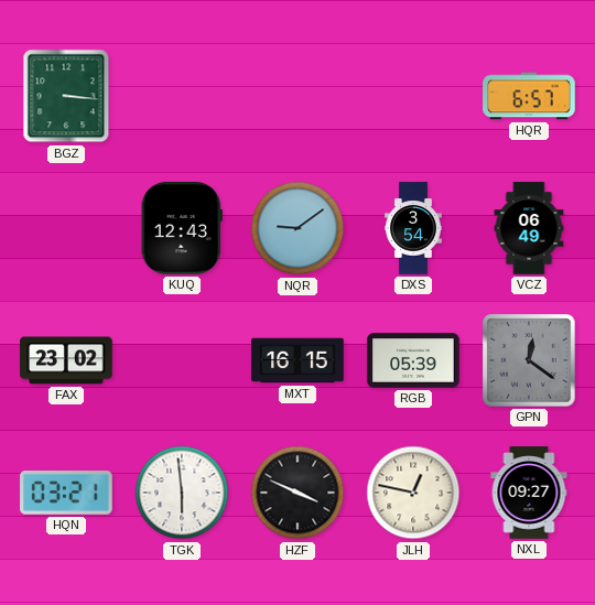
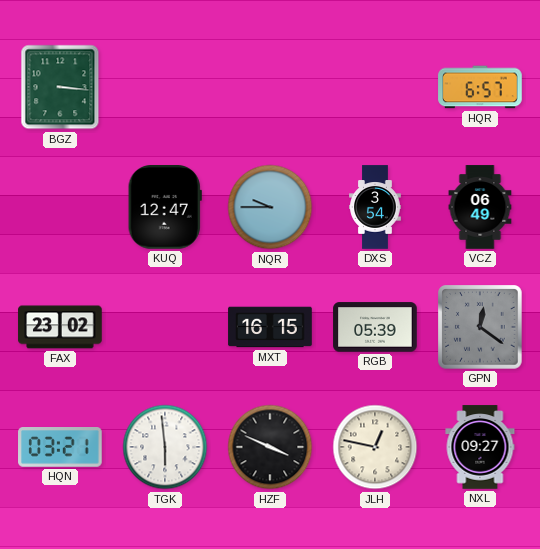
KUQ: 12:43 -> 12:47 (165, 207)
NQR: 9:09 -> 9:45 (270, 207)
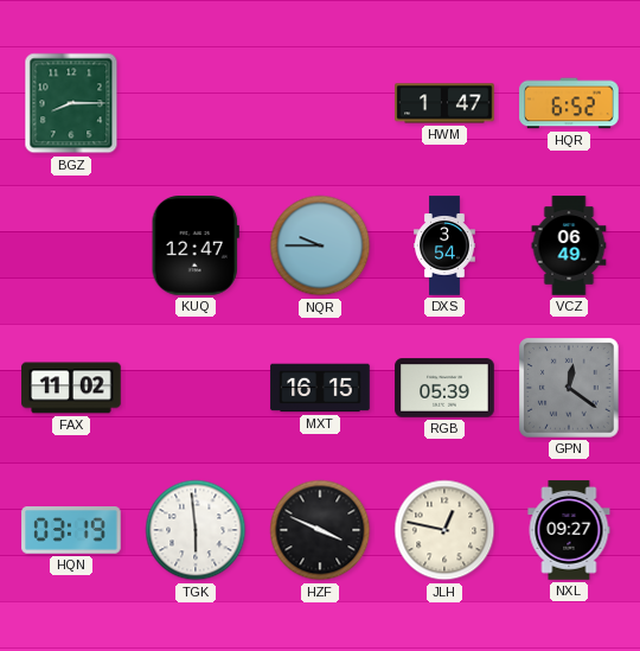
BGZ: 3:16 -> 8:15 (71, 103)
HWM: none -> 1:47 (444, 103)
HQR: 6:57 -> 6:52 (569, 103)
FAX: 23:02 -> 11:02 (71, 388)
HQN: 03:21 -> 03:19 (71, 531)
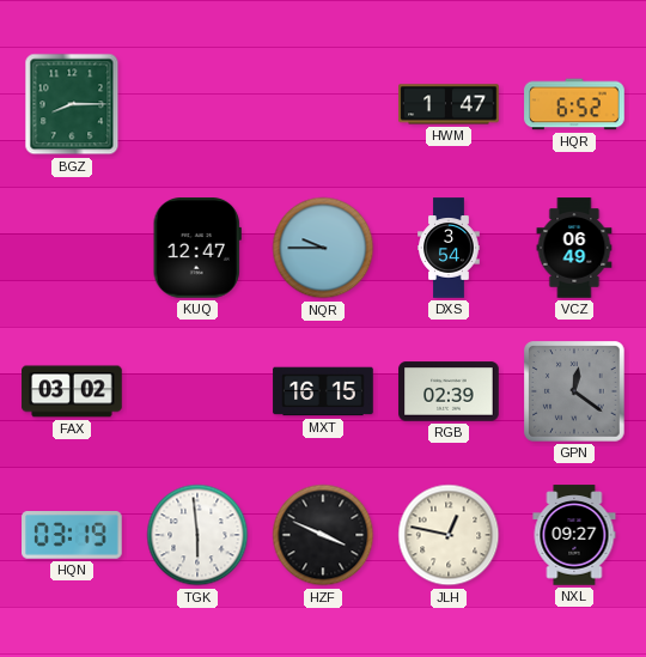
FAX: 11:02 -> 03:02 (72, 391)
RGB: 05:39 -> 02:39 (449, 391)
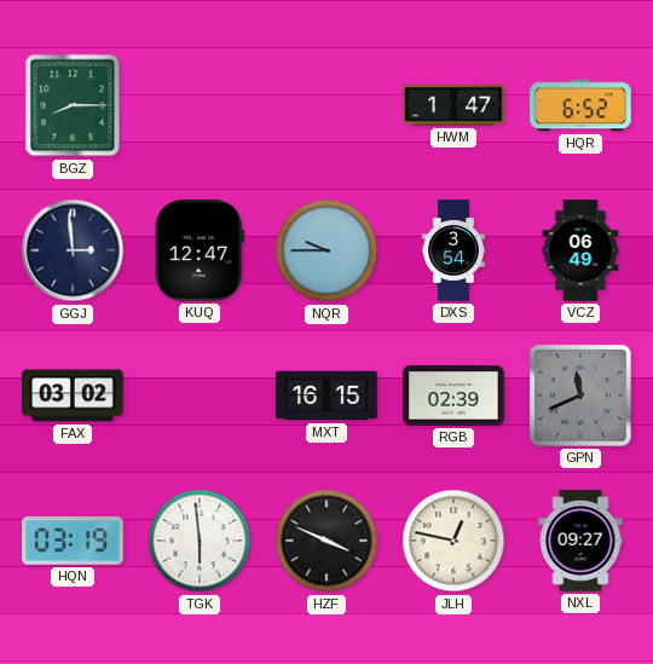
GGJ: none -> 2:59 (73, 250)
GPN: 12:21 -> 11:41 (580, 395)
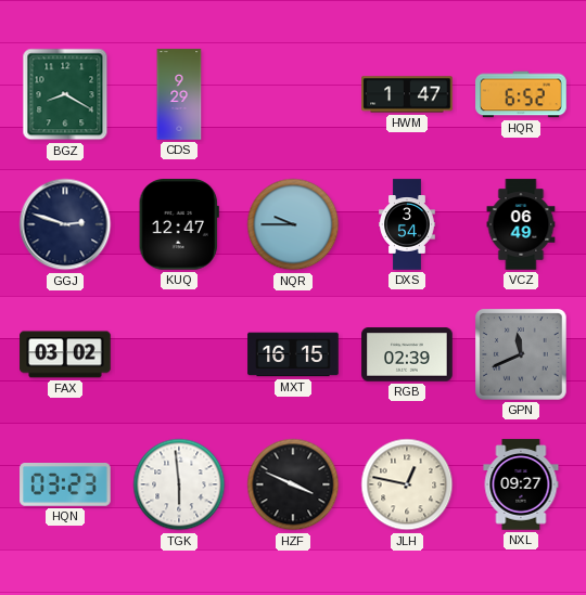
BGZ: 8:15 -> 8:20 (65, 94)
CDS: none -> 9:29 (179, 94)
GGJ: 2:59 -> 2:48 (65, 224)
HQN: 03:19 -> 03:23 (65, 486)
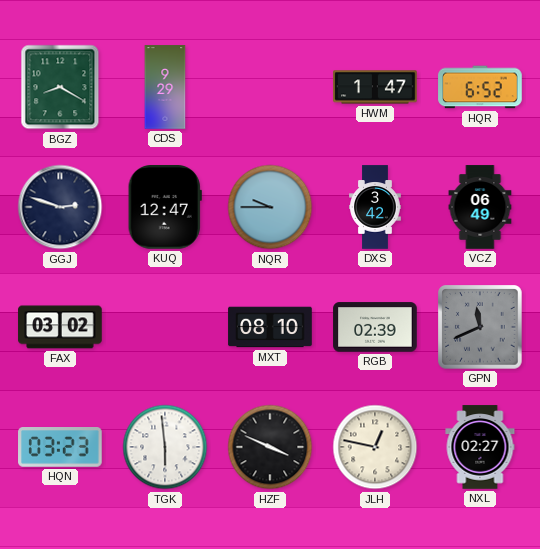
DXS: 3:54 -> 3:42 (375, 207)
MXT: 16:15 -> 08:10 (270, 327)
NXL: 09:27 -> 02:27 (480, 447)
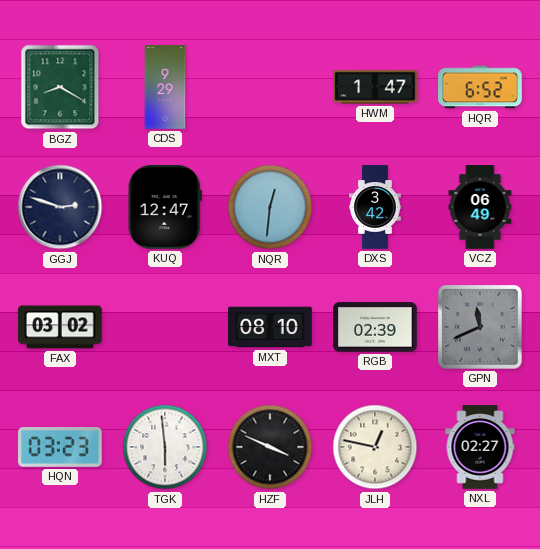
NQR: 9:45 -> 12:31 (270, 207)
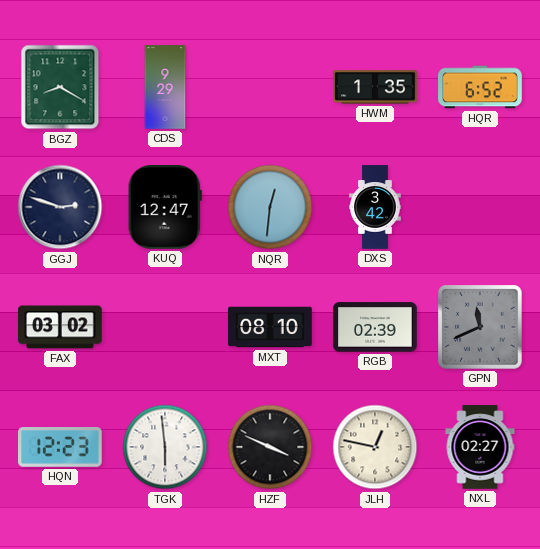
HWM: 1:47 -> 1:35 (375, 87)
VCZ: 06:49 -> none (480, 207)
HQN: 03:23 -> 12:23 (60, 448)
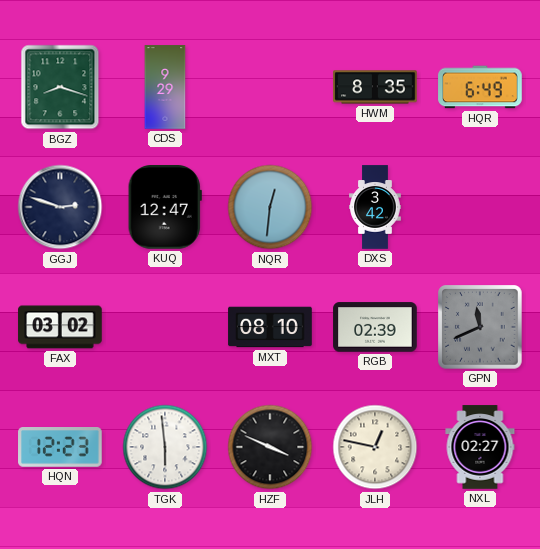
BGZ: 8:20 -> 8:18 (60, 87)
HWM: 1:35 -> 8:35 (375, 87)
HQR: 6:52 -> 6:49 (480, 87)
